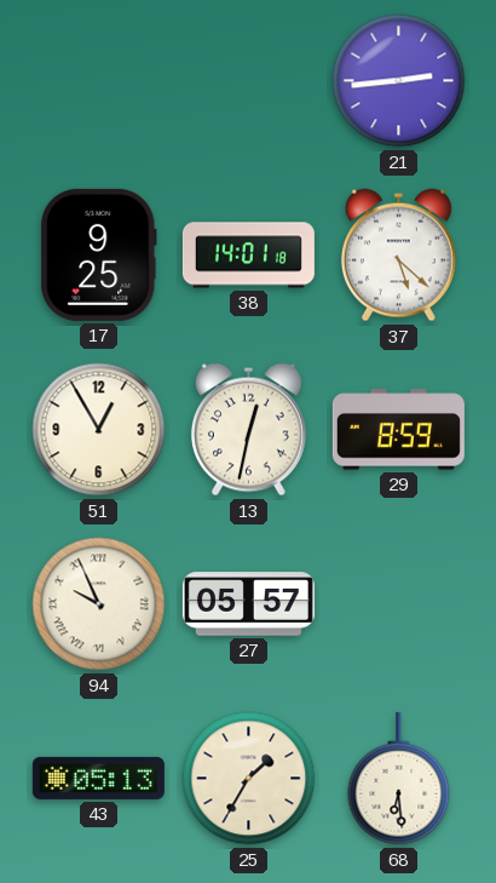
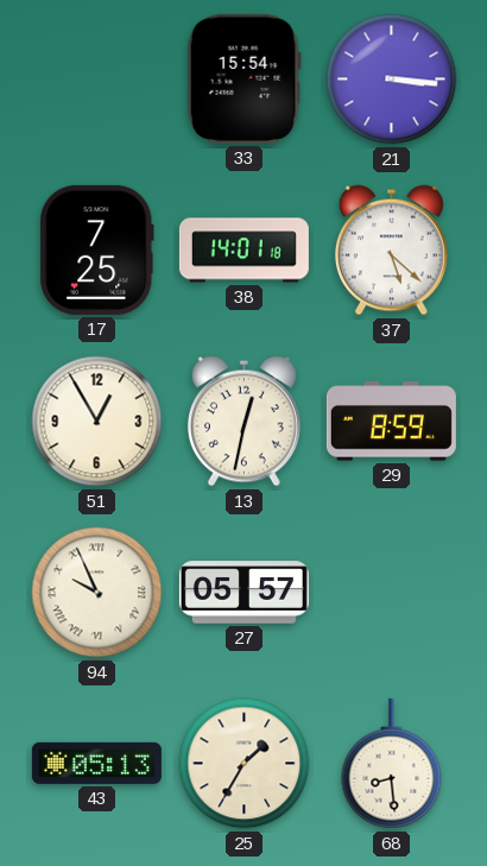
33: none -> 15:54 (243, 78)
21: 2:44 -> 3:16 (392, 80)
17: 9:25 -> 7:25 (96, 249)
68: 6:29 -> 8:29 (392, 764)
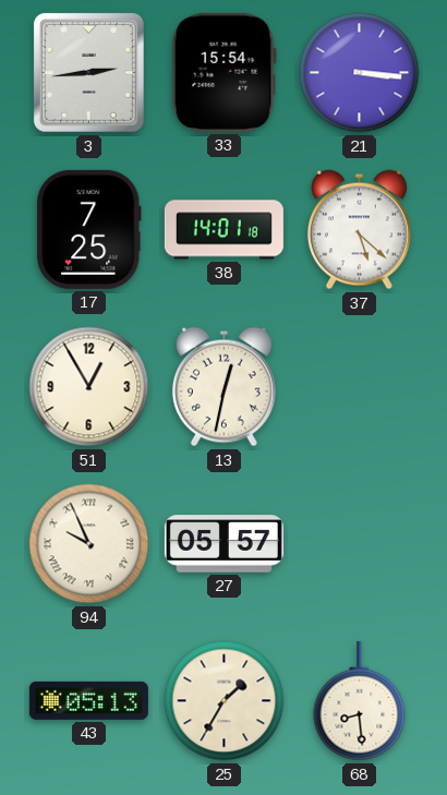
3: none -> 2:44 (88, 72)
29: 8:59 -> none (391, 422)
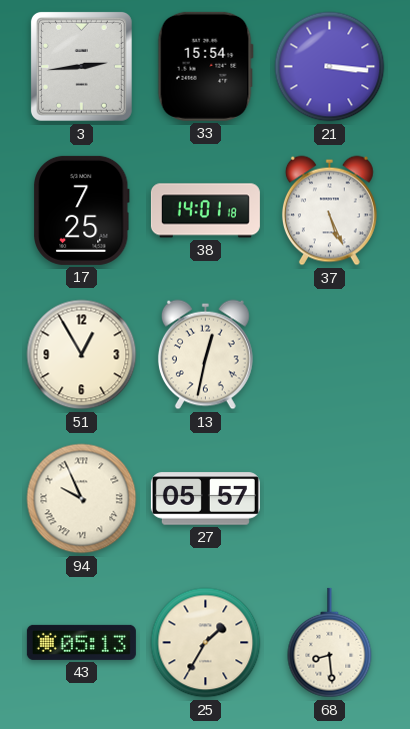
37: 5:22 -> 5:26 (329, 211)
